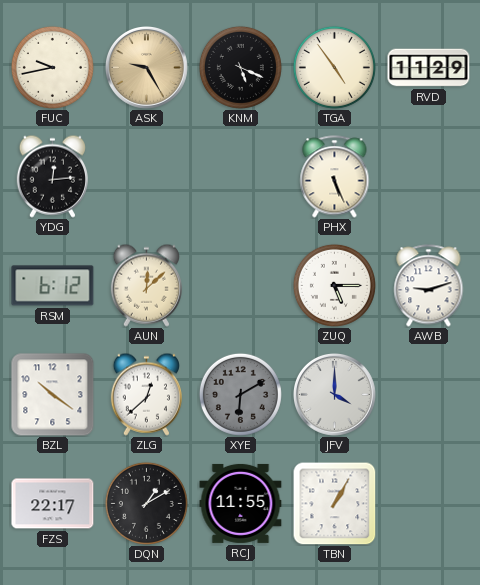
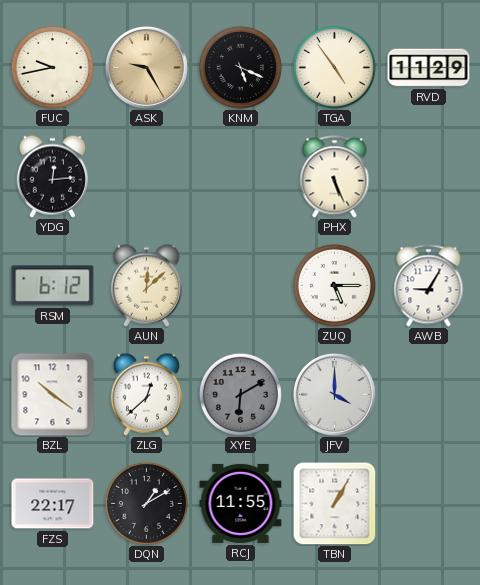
AWB: 9:12 -> 9:05 (429, 286)
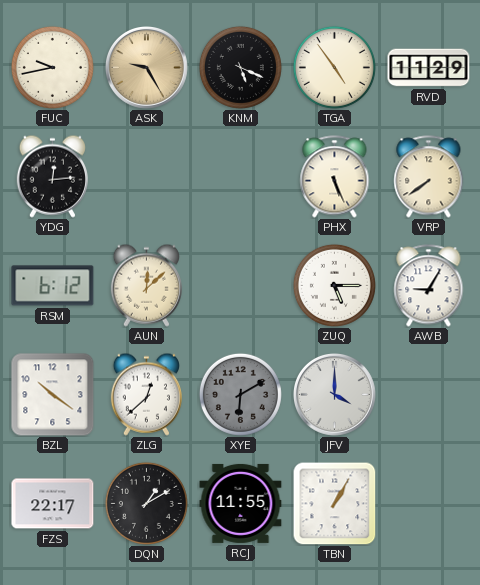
VRP: none -> 7:39 (429, 177)
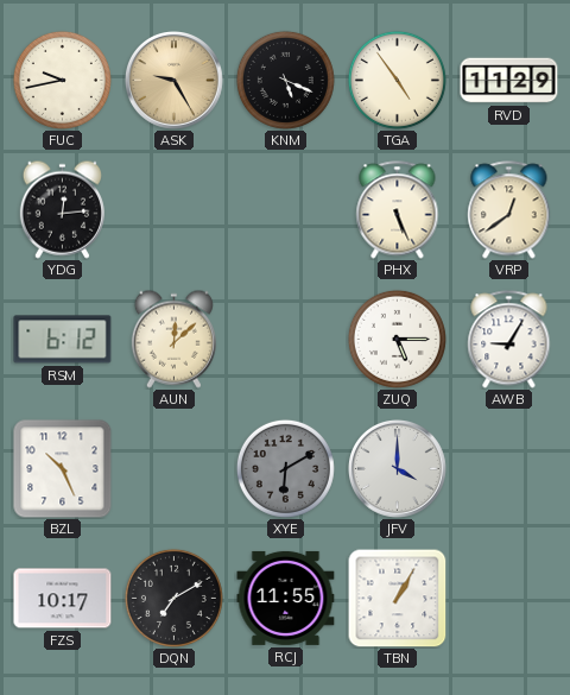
VRP: 7:39 -> 12:39 (509, 210)
BZL: 10:21 -> 10:26 (63, 469)
ZLG: 12:38 -> none (146, 394)
FZS: 22:17 -> 10:17 (63, 599)
DQN: 1:10 -> 7:10 (173, 598)
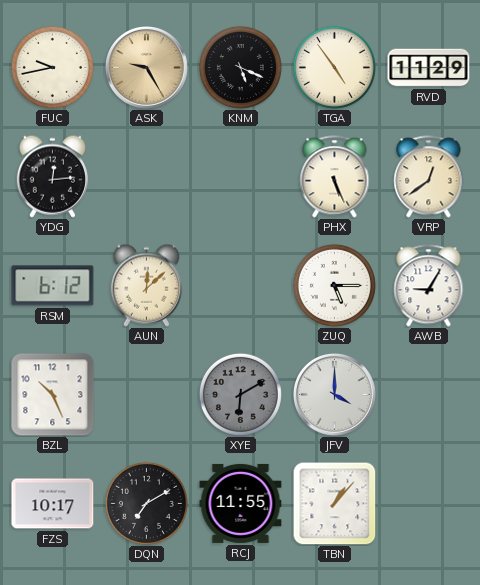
TBN: 1:05 -> 1:07 (334, 503)
